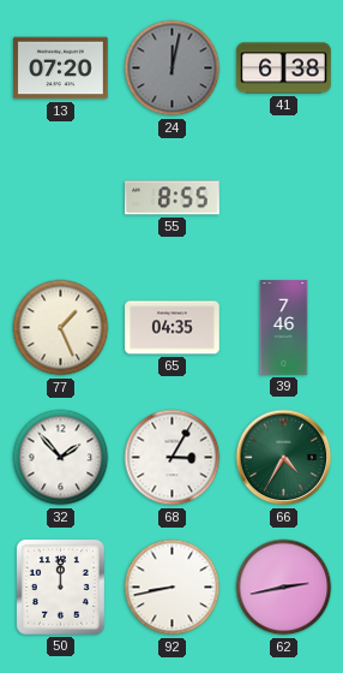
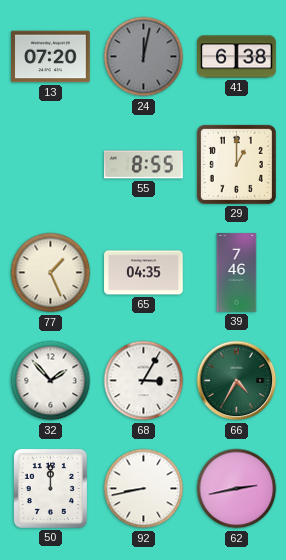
29: none -> 1:00 (236, 164)
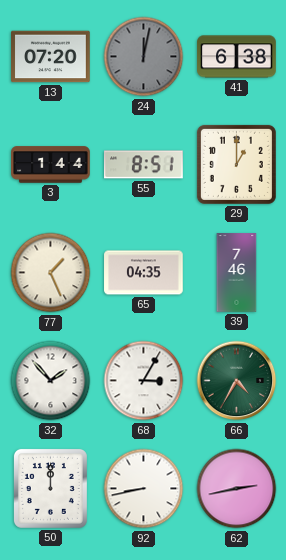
3: none -> 1:44 (51, 165)
55: 8:55 -> 8:51 (144, 165)
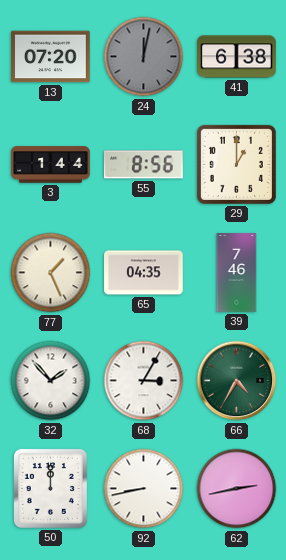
55: 8:51 -> 8:56 (144, 165)
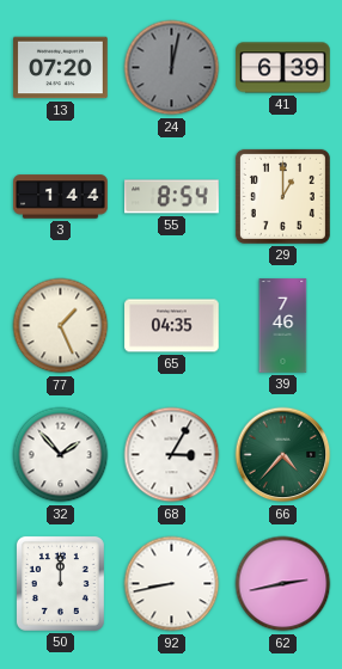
41: 6:38 -> 6:39 (283, 68)
55: 8:56 -> 8:54 (172, 197)
66: 4:35 -> 4:37 (283, 455)
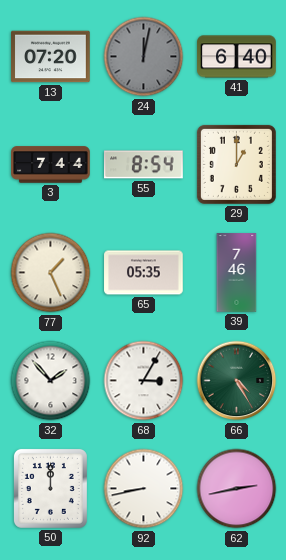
41: 6:39 -> 6:40 (237, 57)
3: 1:44 -> 7:44 (51, 165)
65: 04:35 -> 05:35 (144, 273)
66: 4:37 -> 4:25 (237, 381)
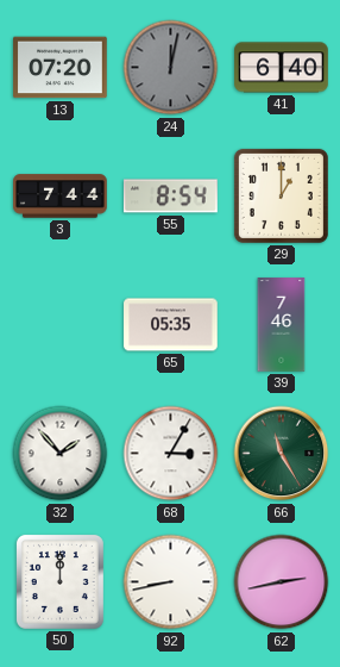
77: 1:26 -> none (51, 273)
66: 4:25 -> 11:25 (282, 454)
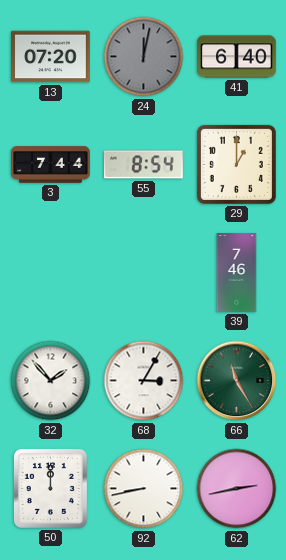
65: 05:35 -> none (171, 325)
